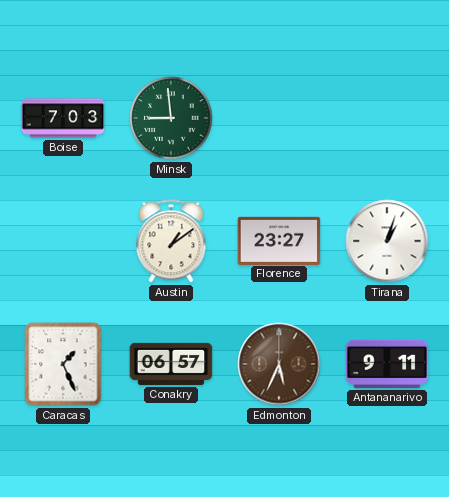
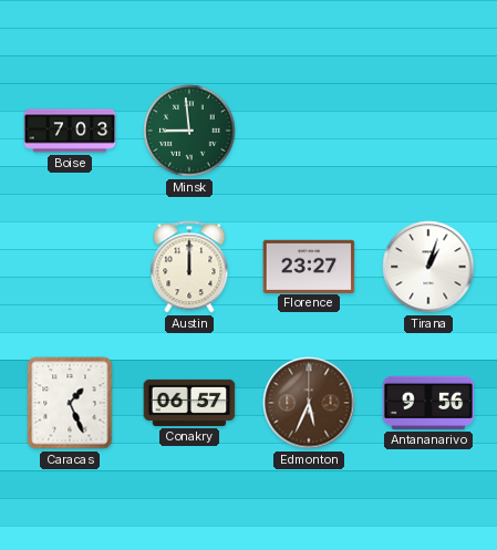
Austin: 1:09 -> 12:00 (189, 267)
Antananarivo: 9:11 -> 9:56 (428, 403)
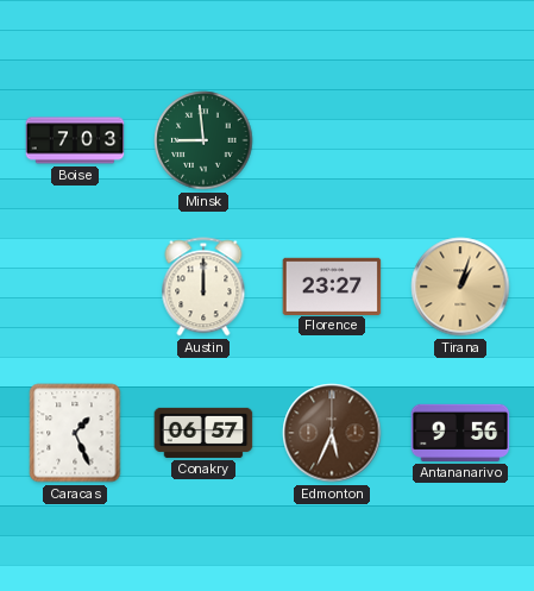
Tirana dial: white -> champagne (460, 287)
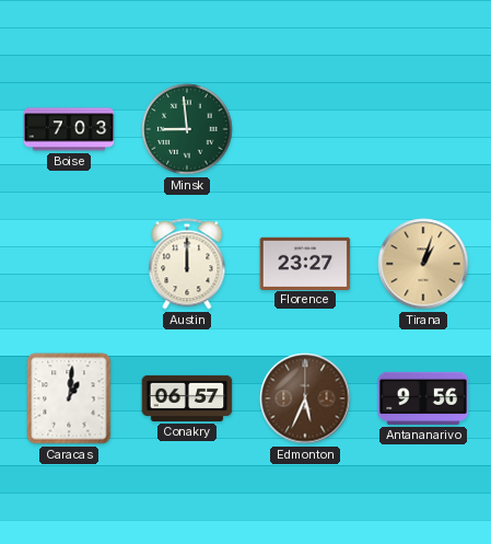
Caracas: 1:26 -> 1:01 (69, 398)
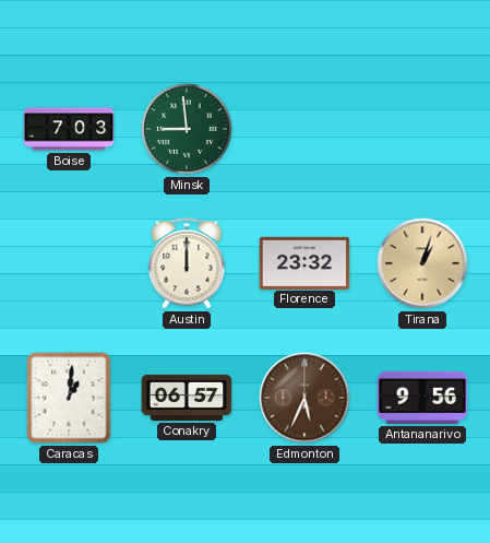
Florence: 23:27 -> 23:32 (304, 262)
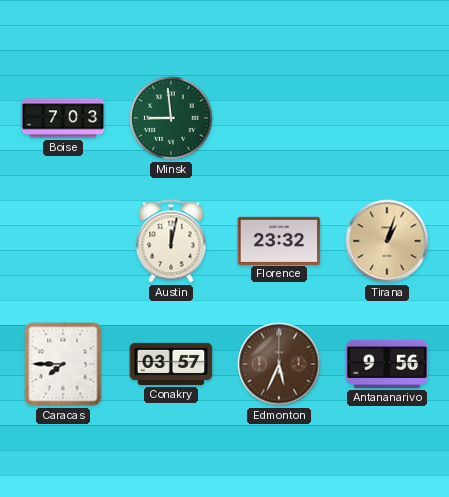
Austin: 12:00 -> 12:02 (171, 241)
Caracas: 1:01 -> 7:45 (63, 364)
Conakry: 06:57 -> 03:57 (171, 364)
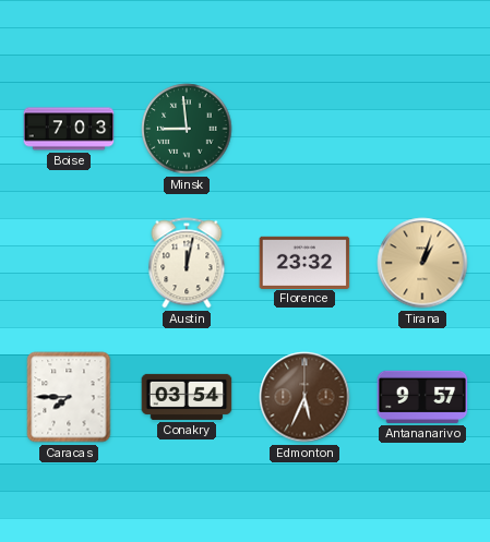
Conakry: 03:57 -> 03:54 (187, 397)
Antananarivo: 9:56 -> 9:57 (422, 397)
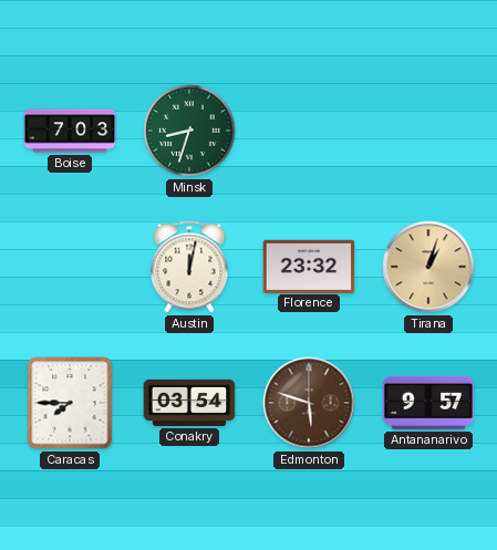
Minsk: 8:59 -> 8:33 (189, 131)
Edmonton: 5:34 -> 5:48 (309, 403)
